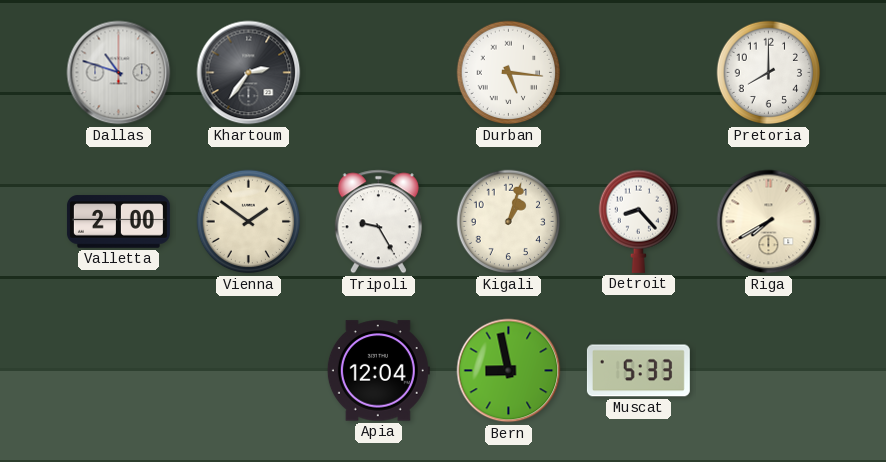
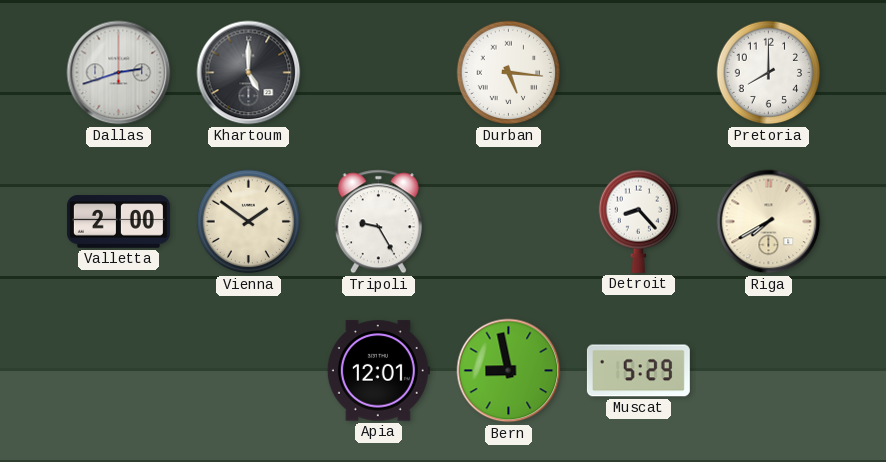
Dallas: 10:48 -> 2:42 (119, 73)
Khartoum: 2:36 -> 5:00 (249, 73)
Kigali: 1:03 -> none (509, 222)
Apia: 12:04 -> 12:01 (378, 371)
Muscat: 5:33 -> 5:29 (638, 371)
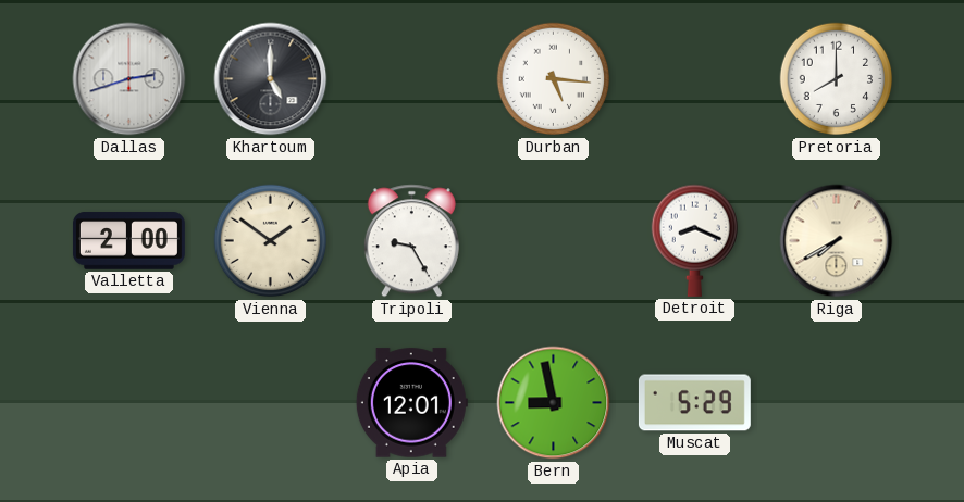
Detroit: 8:23 -> 8:19 (694, 240)
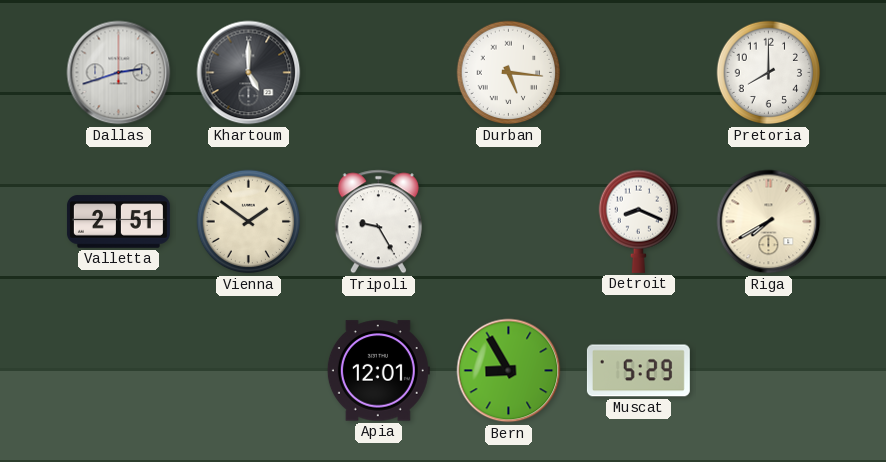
Valletta: 2:00 -> 2:51 (118, 222)
Bern: 8:58 -> 8:55 (509, 371)
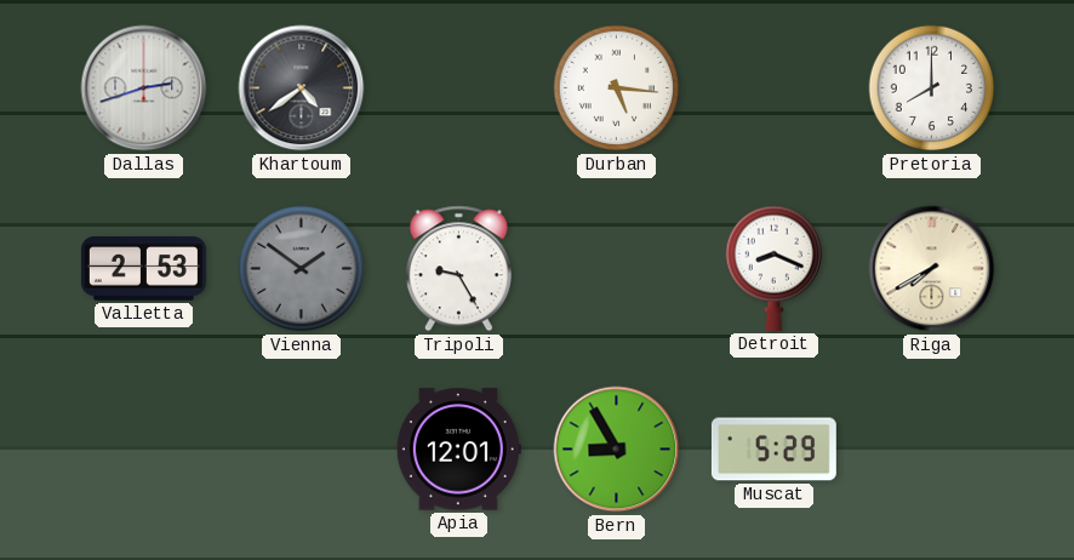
Khartoum: 5:00 -> 4:39 (302, 88)
Valletta: 2:51 -> 2:53 (143, 269)
Vienna dial: cream -> grey (302, 269)
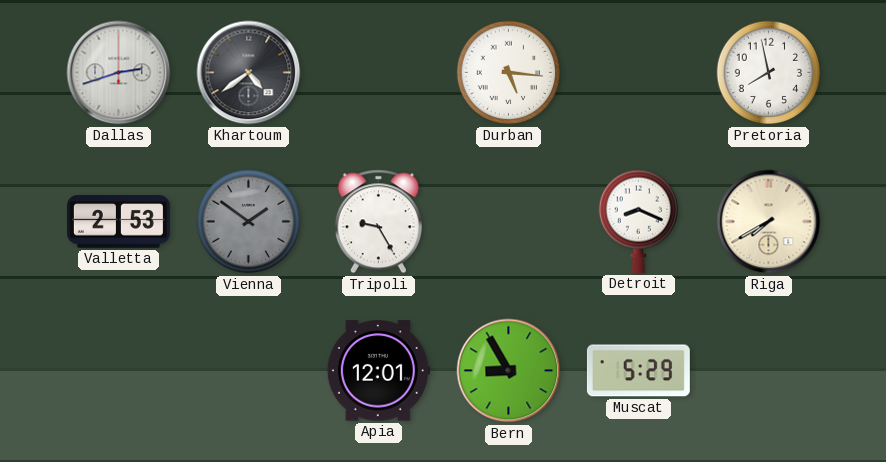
Pretoria: 8:00 -> 7:58 (769, 73)
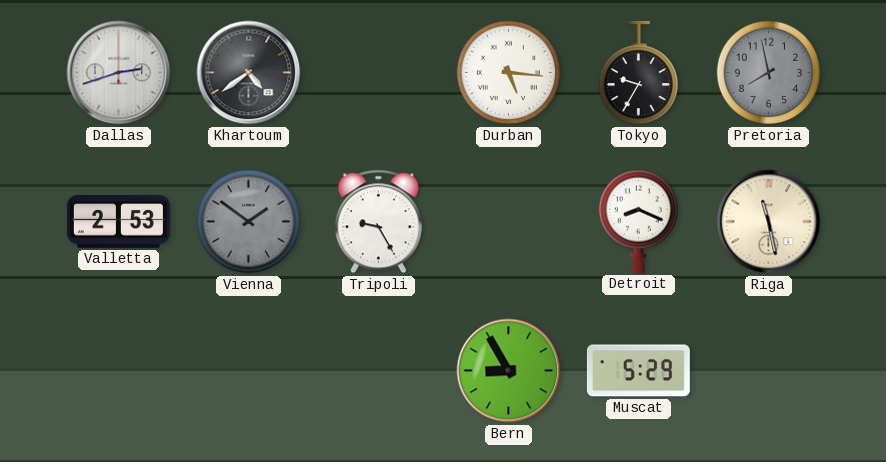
Tokyo: none -> 9:35 (638, 73)
Pretoria dial: white -> grey (769, 73)
Riga: 7:40 -> 11:28 (769, 222)
Apia: 12:01 -> none (378, 371)
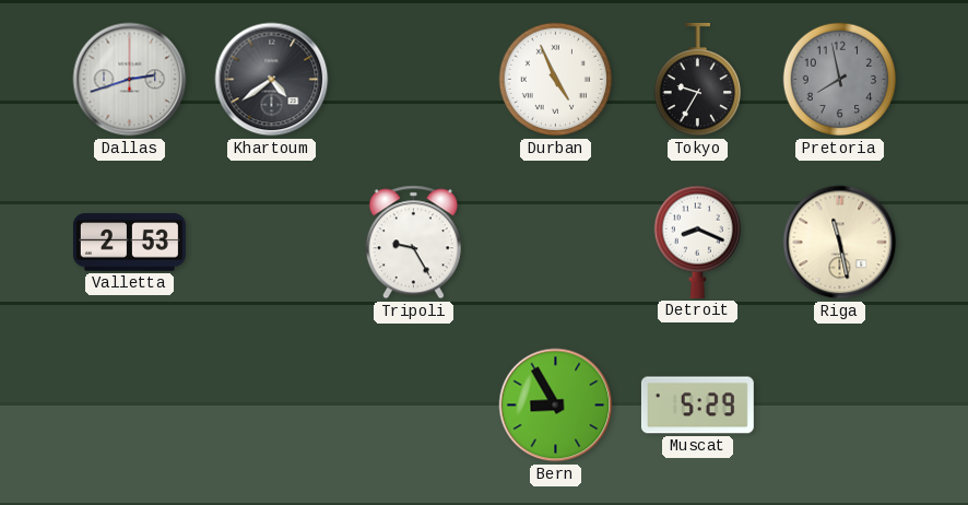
Durban: 5:16 -> 4:56 (556, 80)
Vienna: 1:51 -> none (249, 222)
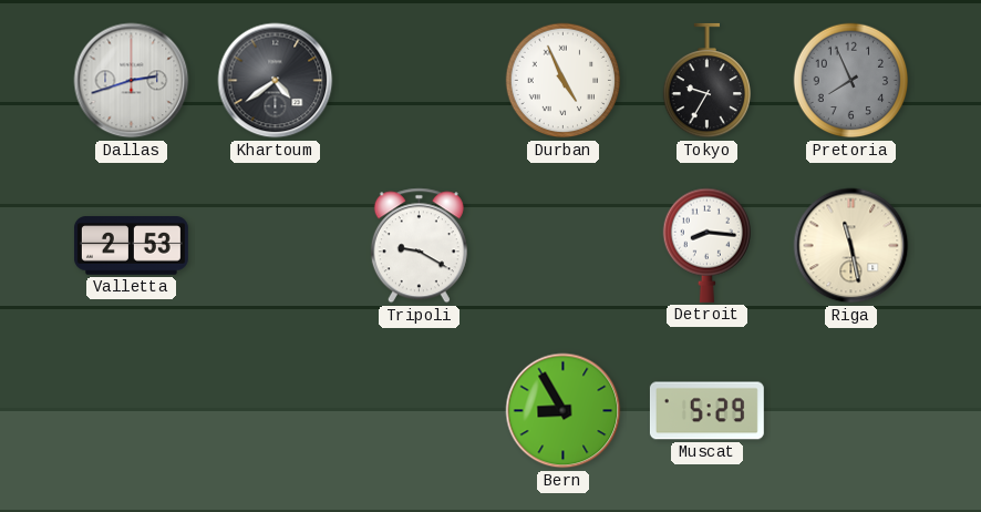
Pretoria: 7:58 -> 7:56 (851, 81)
Tripoli: 9:25 -> 9:20 (419, 246)
Detroit: 8:19 -> 8:16 (706, 245)
